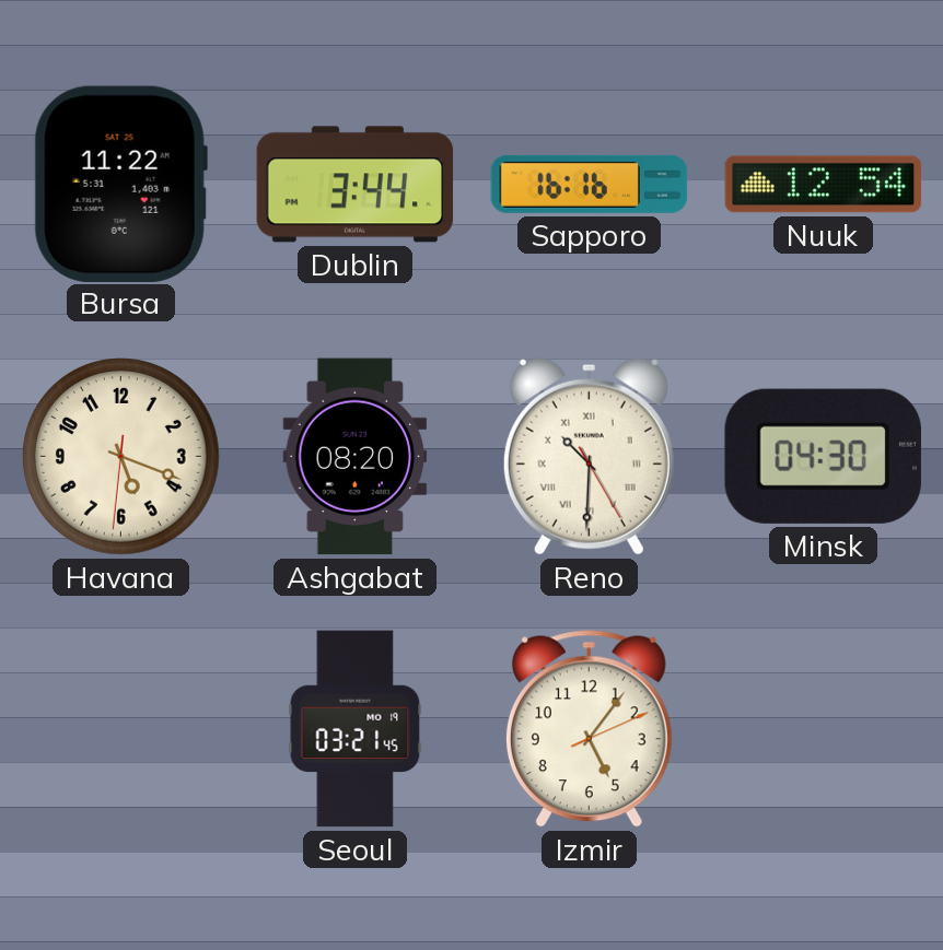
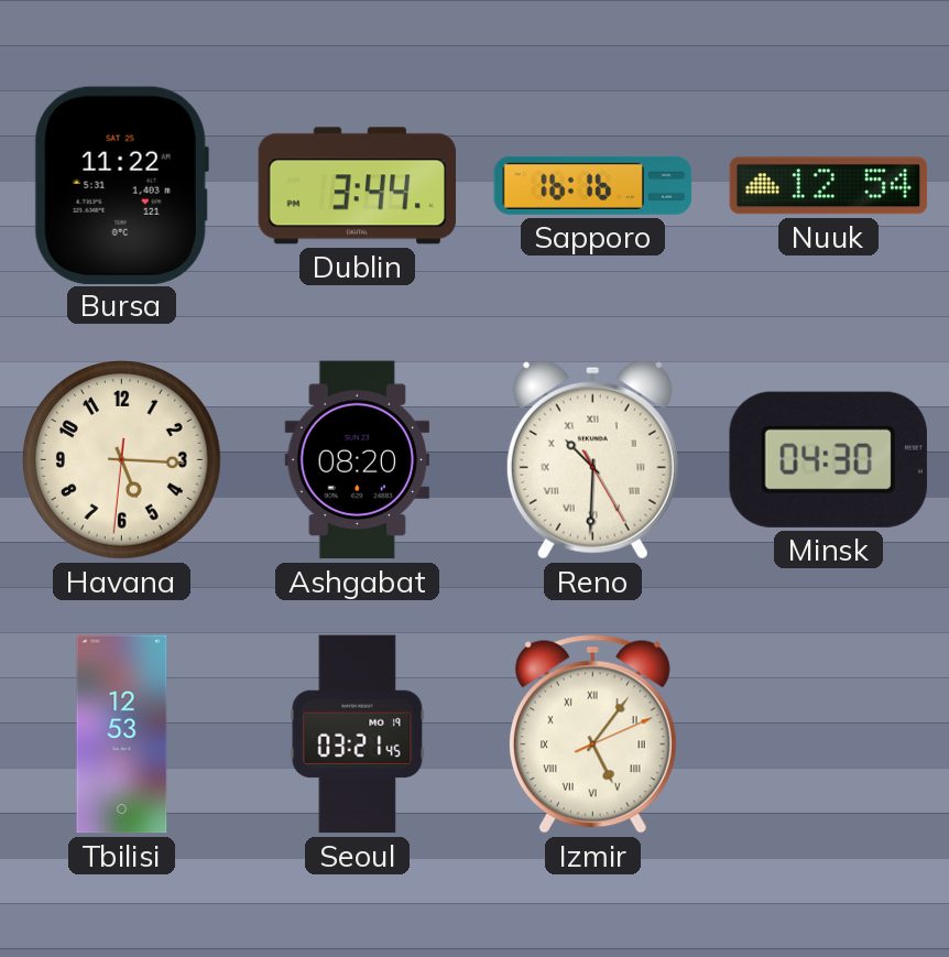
Havana: 5:18 -> 5:15 (122, 460)
Tbilisi: none -> 12:53 (122, 735)
Izmir numerals: Arabic -> Roman (592, 735)
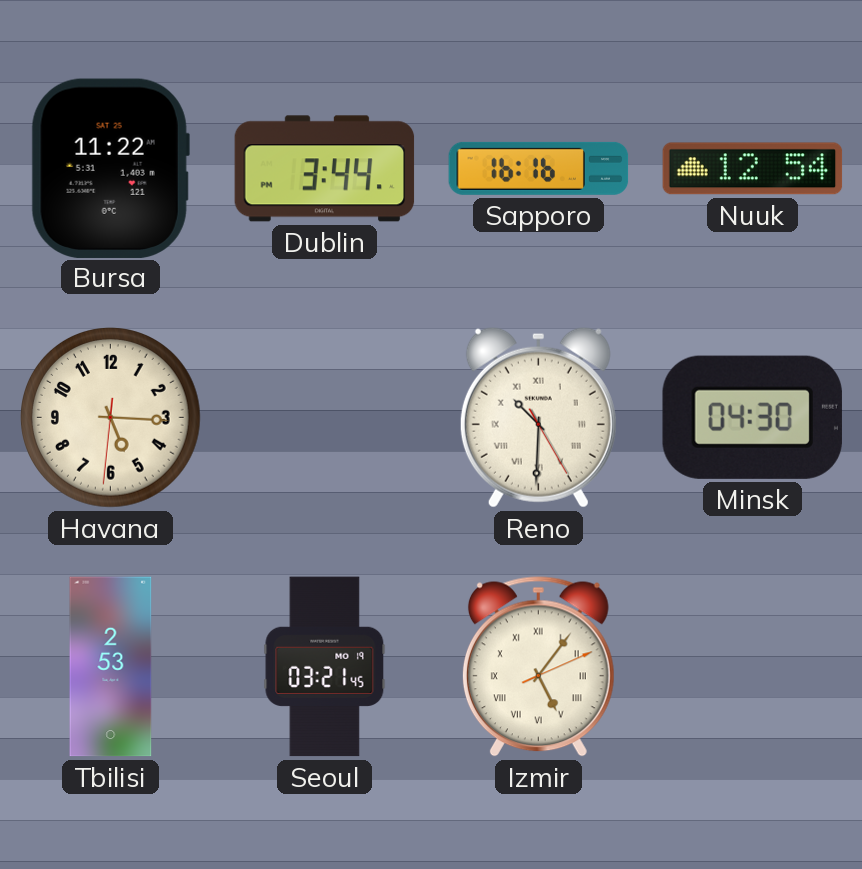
Ashgabat: 08:20 -> none (358, 460)
Tbilisi: 12:53 -> 2:53 (111, 667)
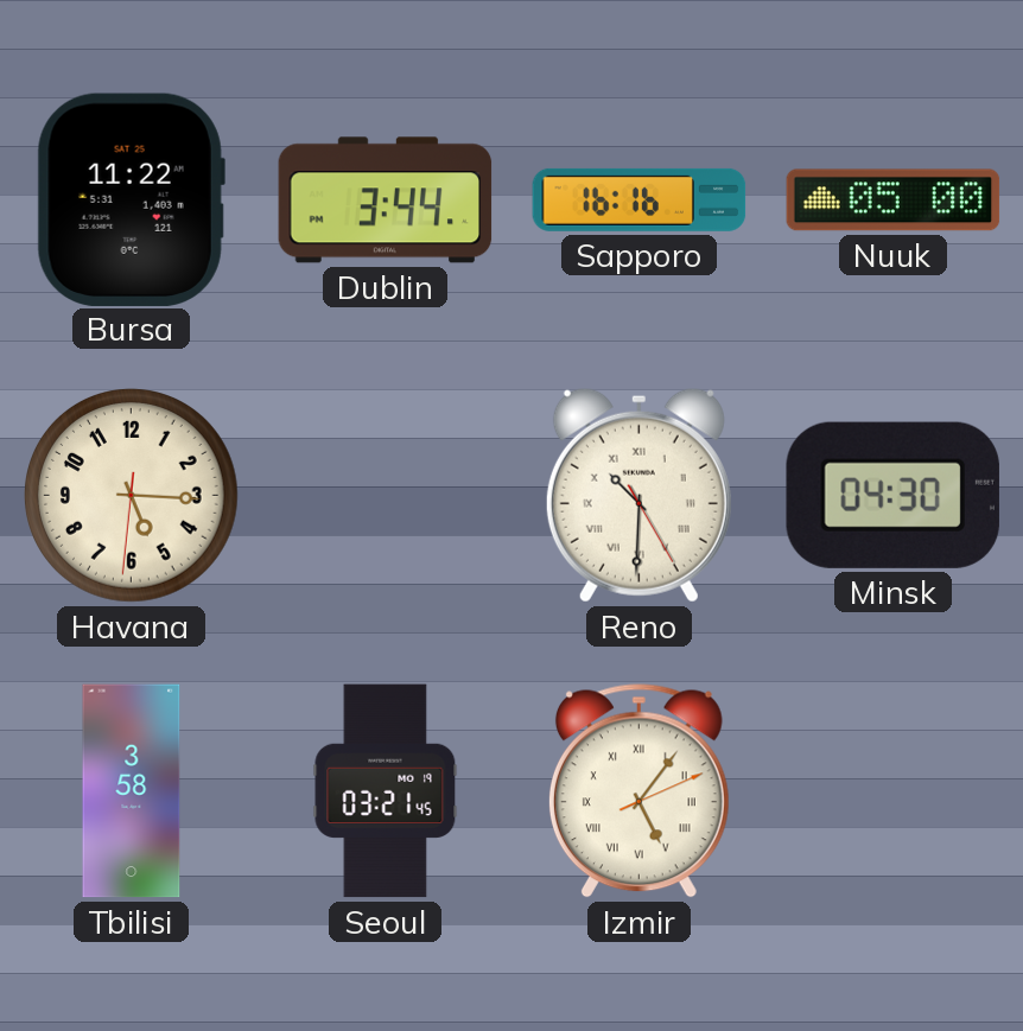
Nuuk: 12:54 -> 05:00 (894, 201)
Tbilisi: 2:53 -> 3:58 (132, 791)
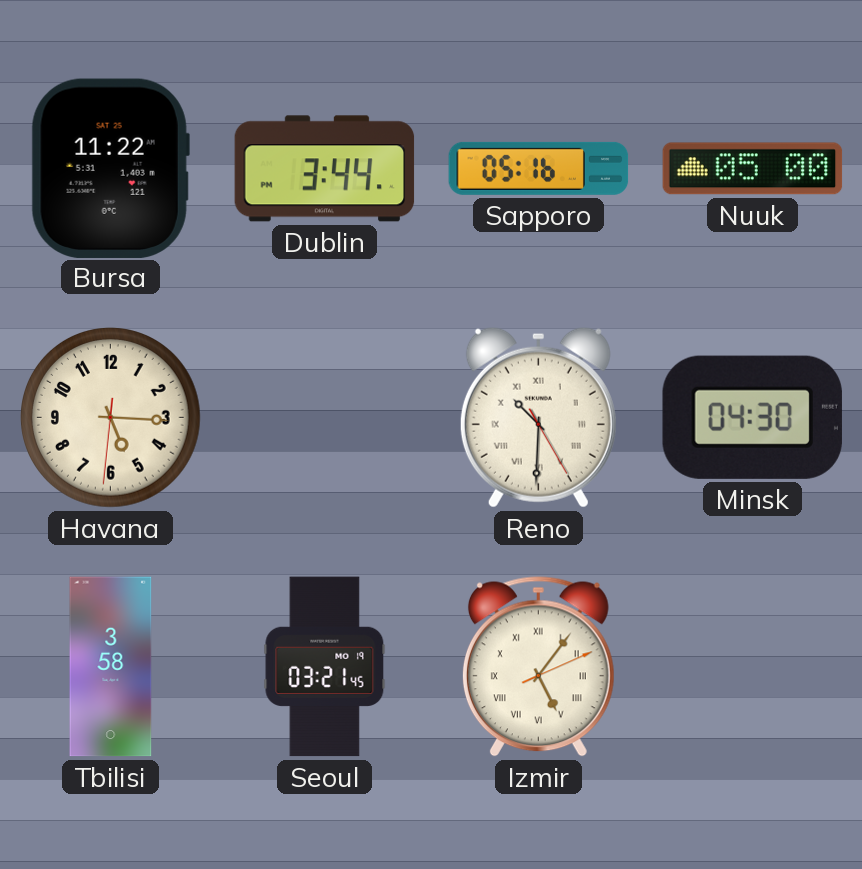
Sapporo: 16:16 -> 05:16 (539, 168)
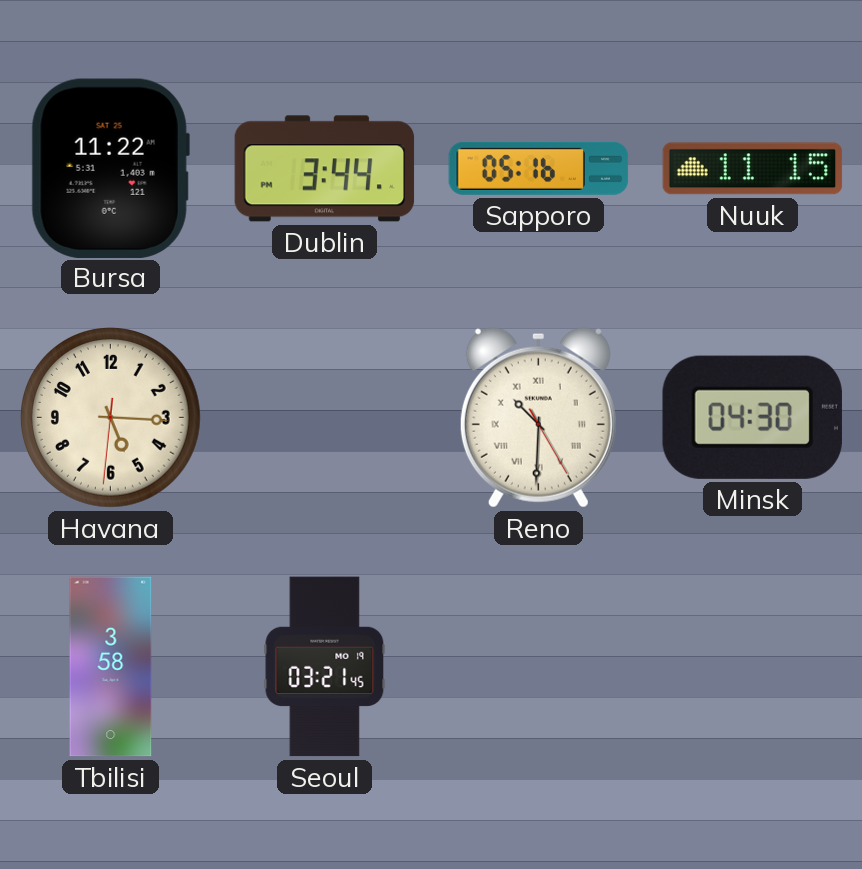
Nuuk: 05:00 -> 11:15 (753, 169)
Izmir: 5:06 -> none (538, 667)
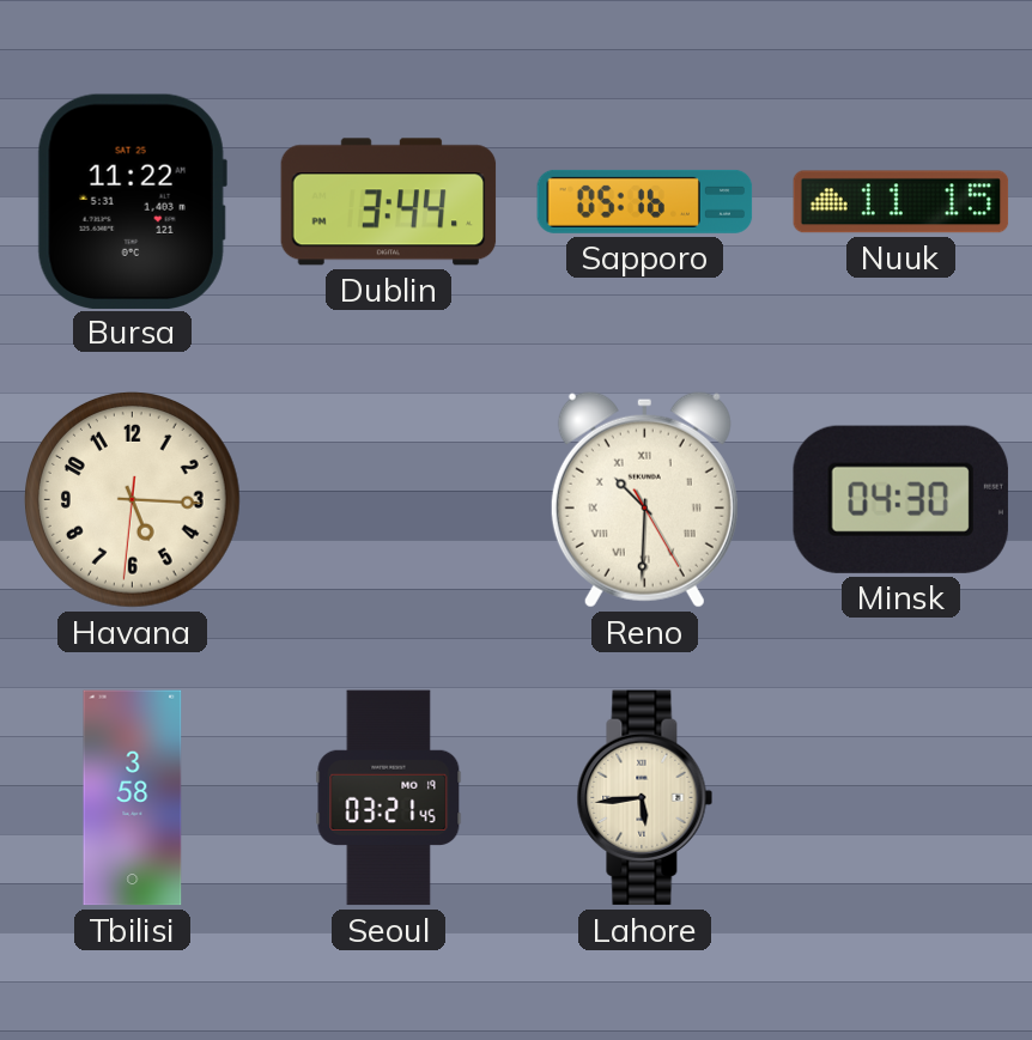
Lahore: none -> 5:44 (645, 798)
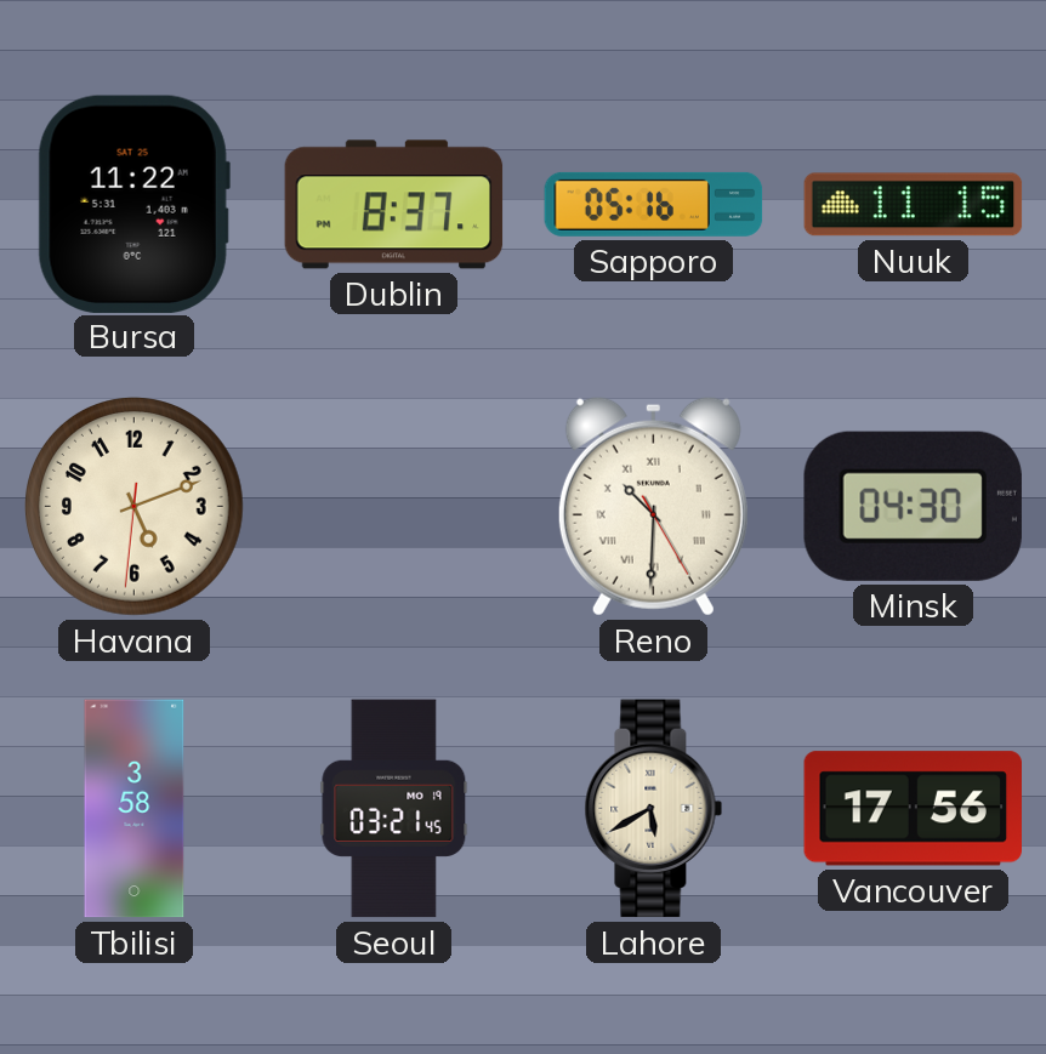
Dublin: 3:44 -> 8:37 (394, 205)
Havana: 5:15 -> 5:11 (135, 507)
Lahore: 5:44 -> 5:40 (654, 809)
Vancouver: none -> 17:56 (913, 809)
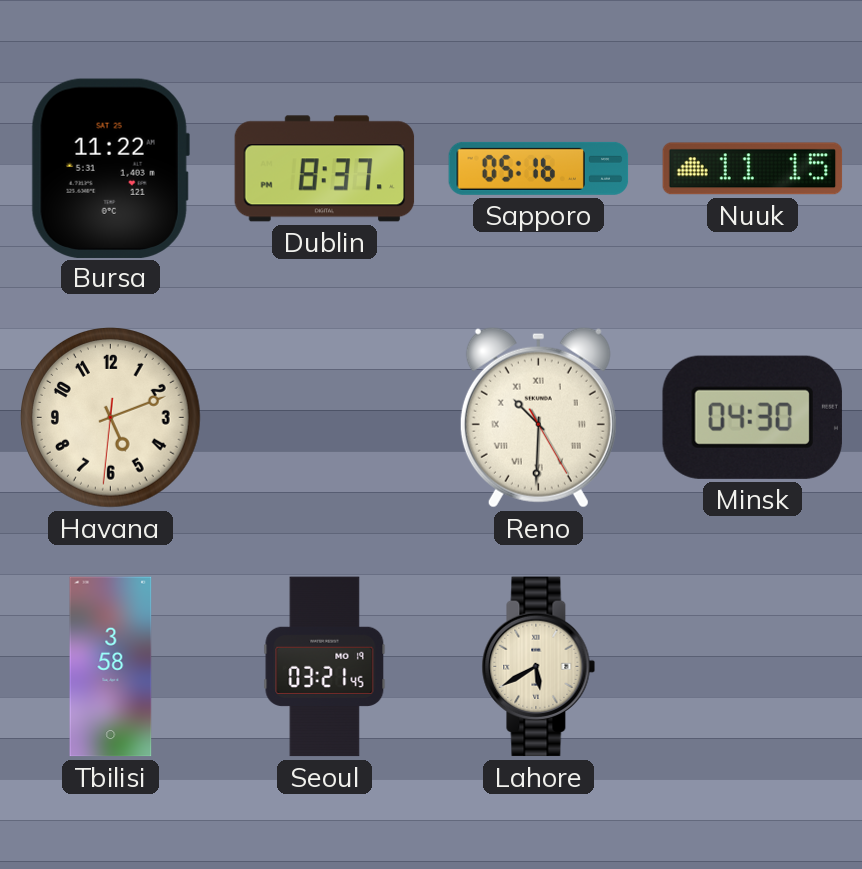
Vancouver: 17:56 -> none (913, 809)
